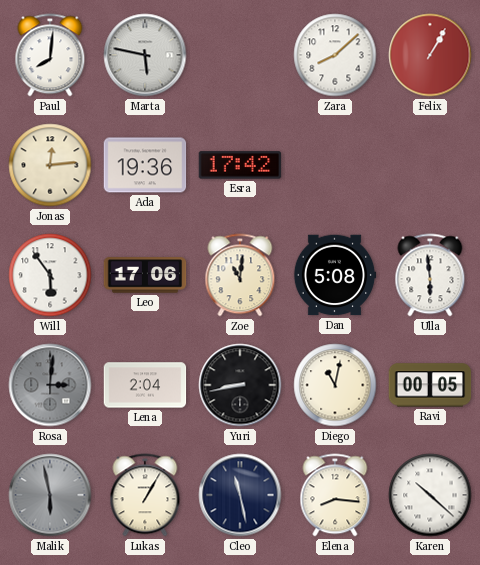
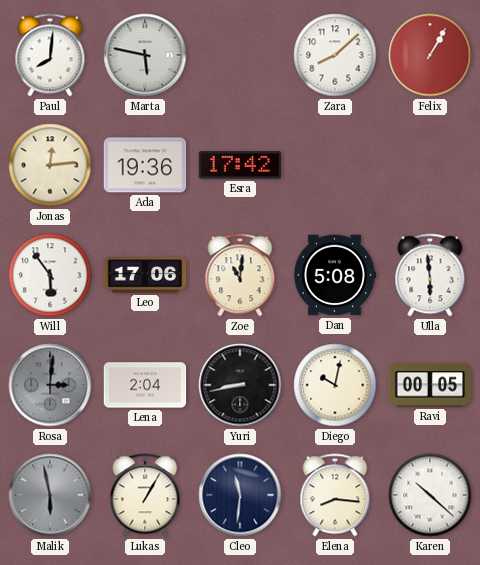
Diego: 11:02 -> 10:02 (335, 385)
Cleo: 11:28 -> 11:31 (240, 495)
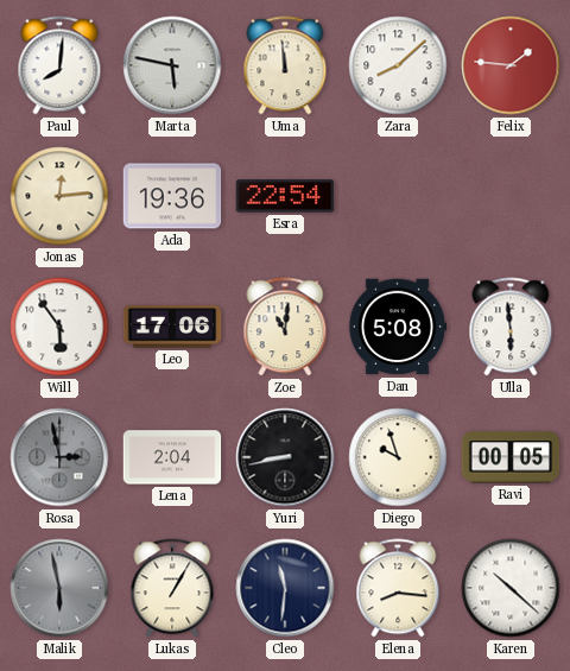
Uma: none -> 11:59 (285, 65)
Felix: 1:05 -> 1:46 (511, 65)
Esra: 17:42 -> 22:54 (285, 196)
Rosa: 3:01 -> 2:58 (59, 457)
Diego: 10:02 -> 9:57 (398, 457)
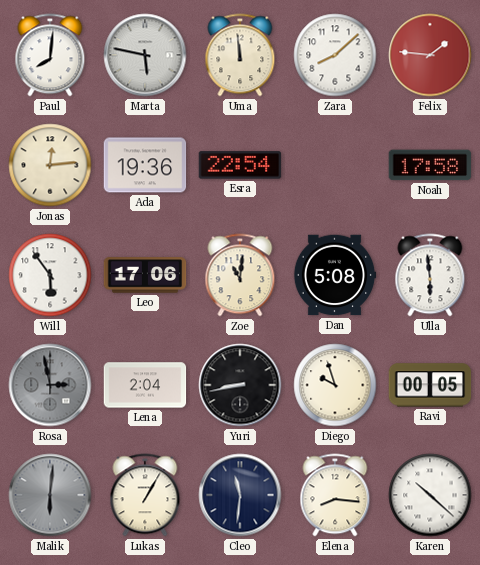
Noah: none -> 17:58 (430, 165)
Malik: 5:58 -> 6:01 (50, 495)
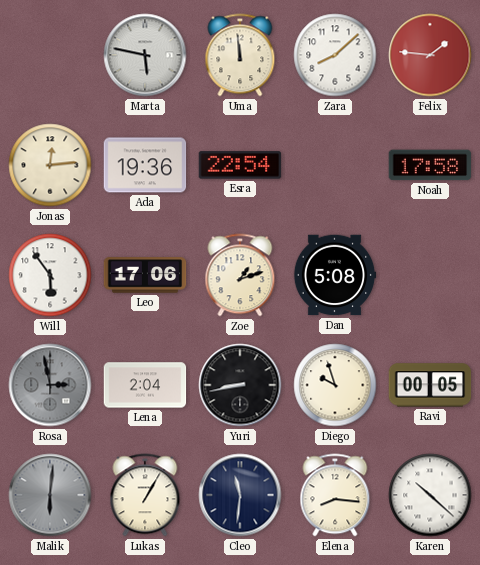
Paul: 8:01 -> none (50, 55)
Zoe: 11:01 -> 1:12 (240, 275)
Ulla: 5:59 -> none (430, 275)
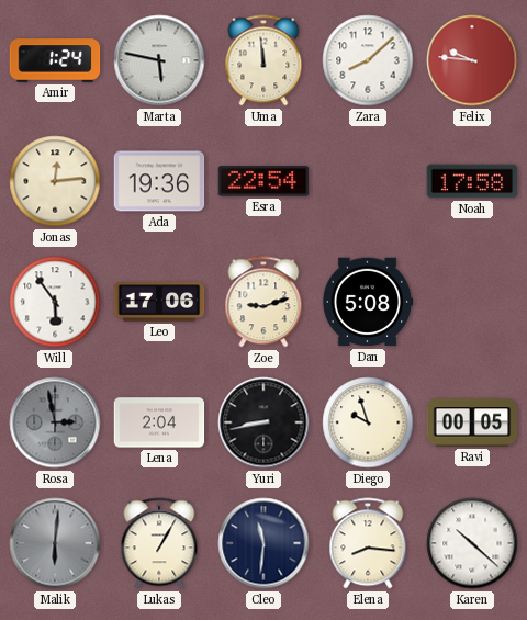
Amir: none -> 1:24 (55, 60)
Felix: 1:46 -> 9:46 (472, 60)
Zoe: 1:12 -> 9:12 (263, 302)
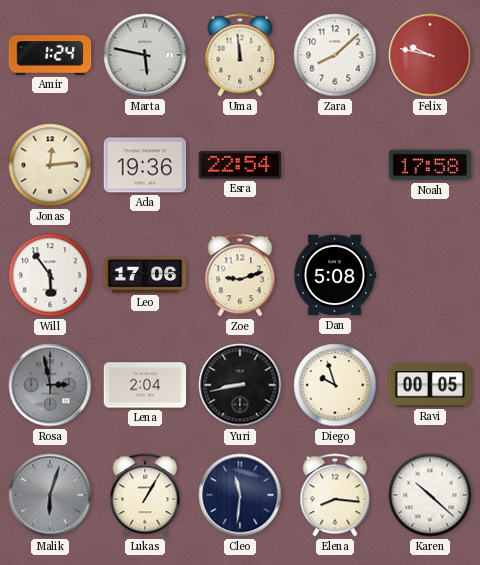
Felix: 9:46 -> 9:47 (430, 55)
Malik: 6:01 -> 6:03 (50, 495)
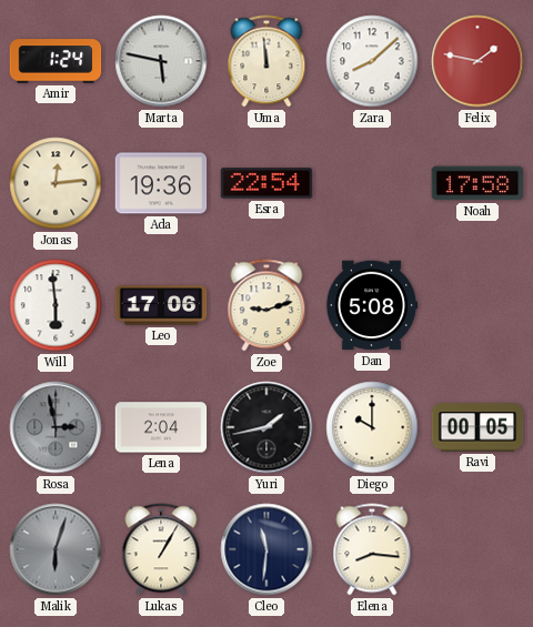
Felix: 9:47 -> 1:47 (477, 61)
Will: 5:54 -> 5:59 (56, 305)
Yuri: 8:43 -> 1:43 (266, 427)
Diego: 9:57 -> 10:00 (372, 427)
Karen: 10:22 -> none (430, 495)
